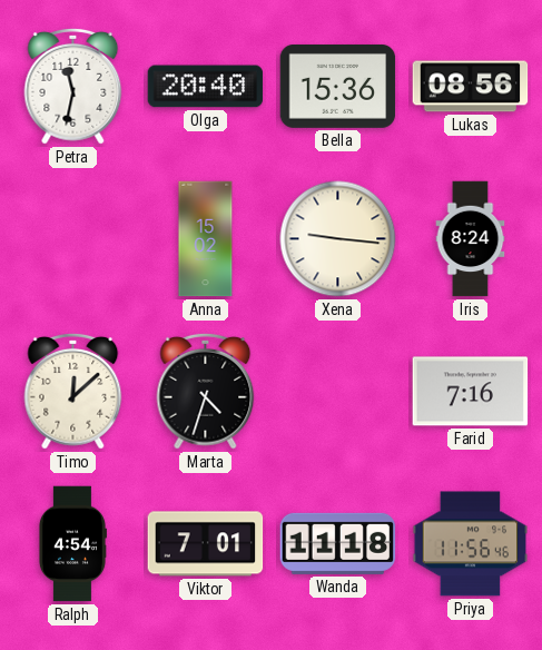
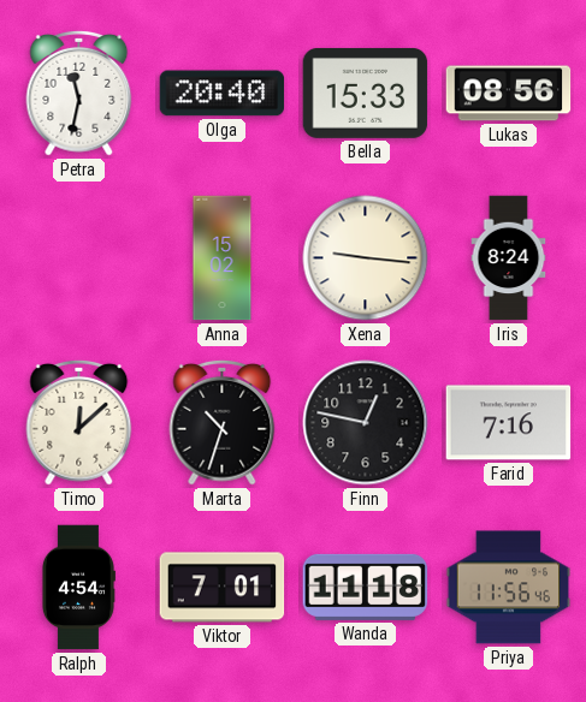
Bella: 15:36 -> 15:33 (366, 93)
Marta: 4:33 -> 10:33 (223, 422)
Finn: none -> 12:47 (366, 423)
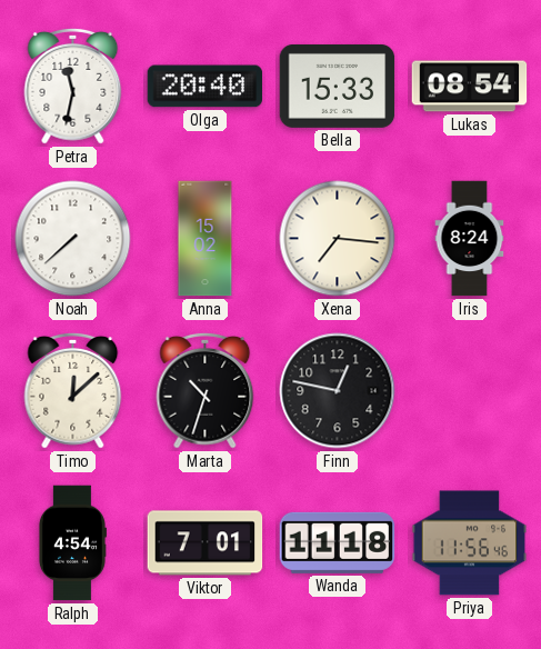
Lukas: 08:56 -> 08:54 (470, 87)
Noah: none -> 7:38 (73, 239)
Xena: 9:16 -> 7:16 (338, 239)
Farid: 7:16 -> none (509, 423)
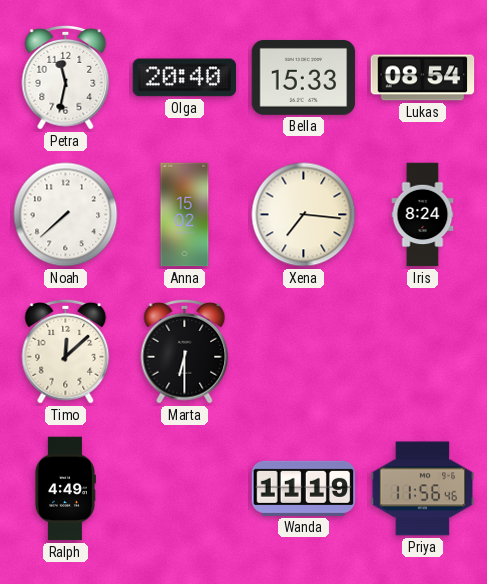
Marta: 10:33 -> 6:30 (185, 351)
Finn: 12:47 -> none (338, 391)
Ralph: 4:54 -> 4:49 (65, 489)
Viktor: 7:01 -> none (206, 543)
Wanda: 11:18 -> 11:19 (304, 488)
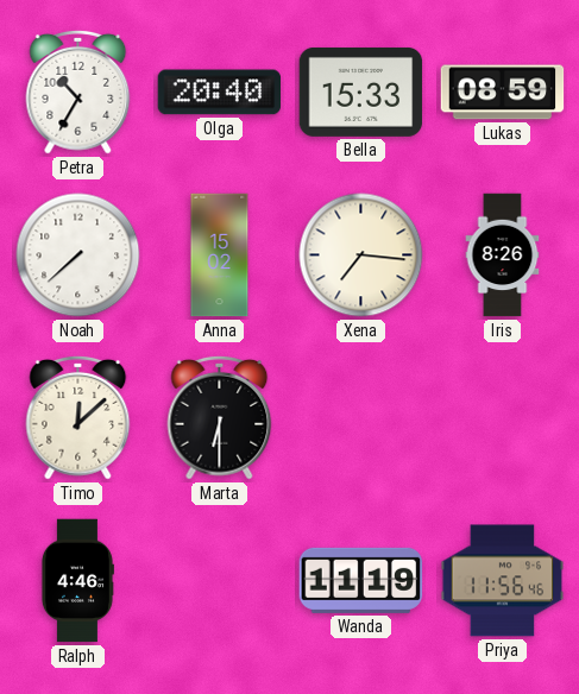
Petra: 11:32 -> 10:35 (78, 92)
Lukas: 08:54 -> 08:59 (503, 93)
Iris: 8:24 -> 8:26 (503, 255)
Ralph: 4:49 -> 4:46 (77, 581)
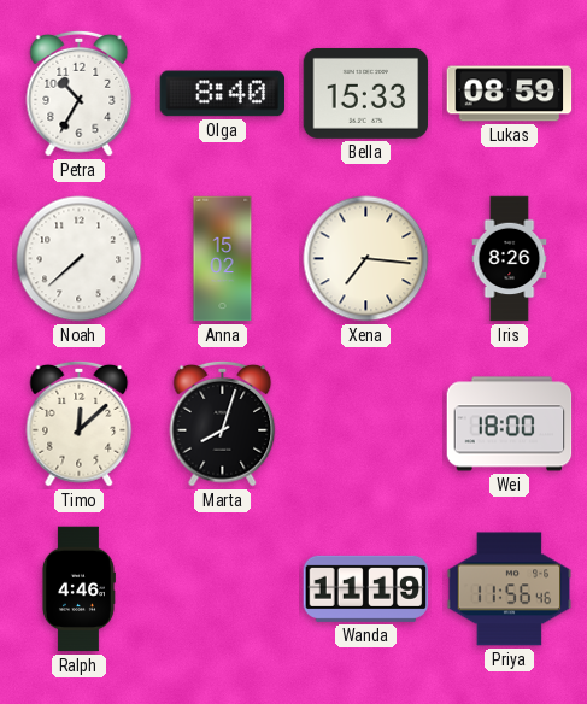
Olga: 20:40 -> 8:40 (223, 94)
Marta: 6:30 -> 8:03 (223, 423)
Wei: none -> 18:00 (510, 424)
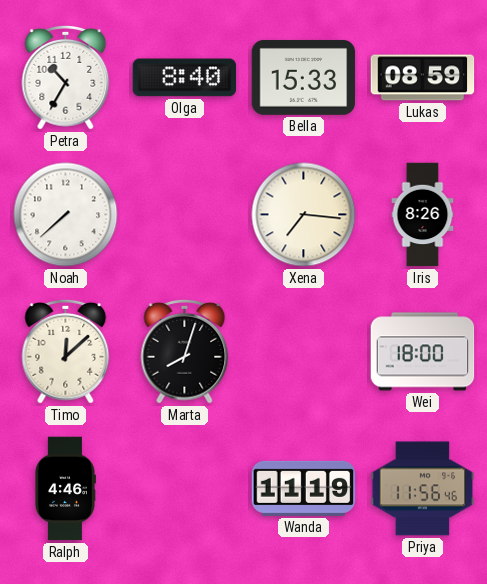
Anna: 15:02 -> none (223, 259)
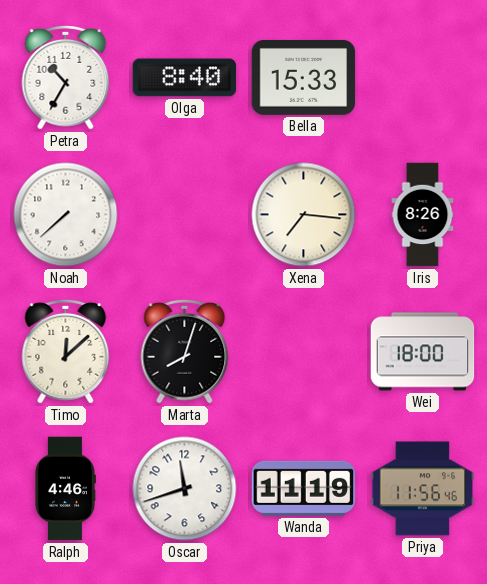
Lukas: 08:59 -> none (423, 78)
Oscar: none -> 11:42 (185, 489)
